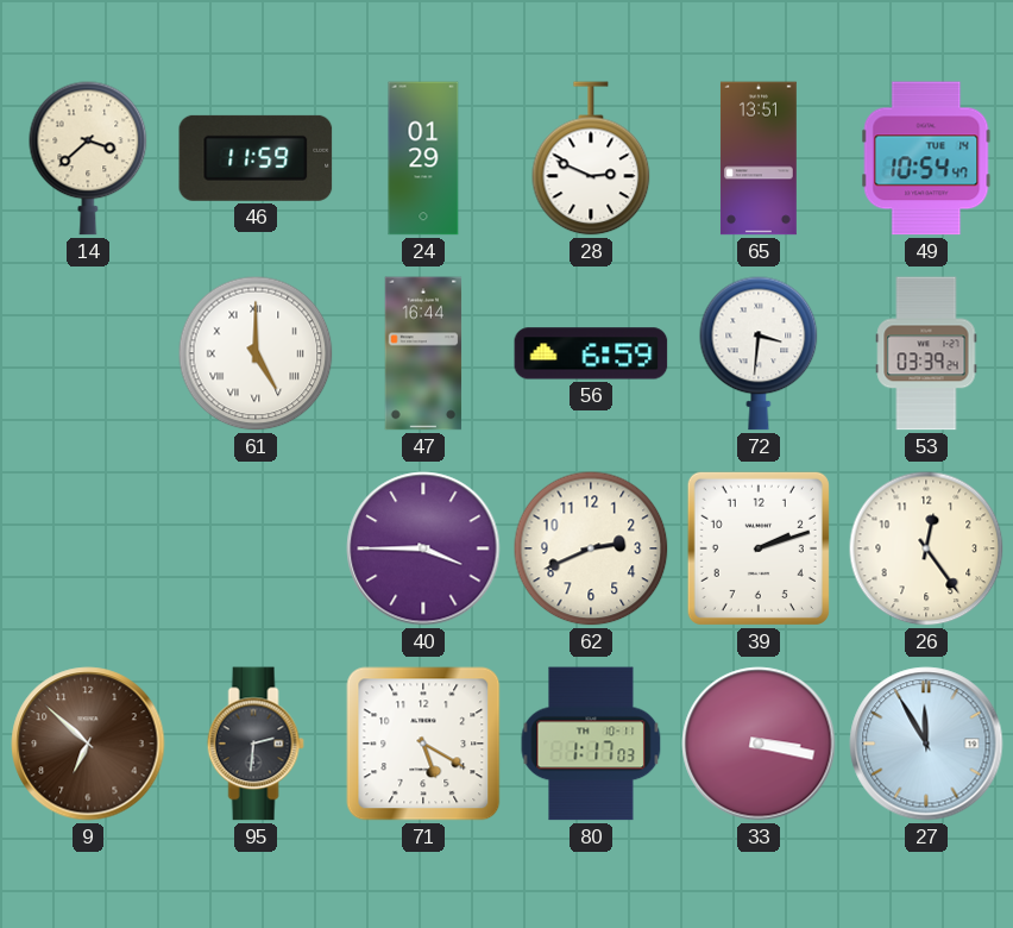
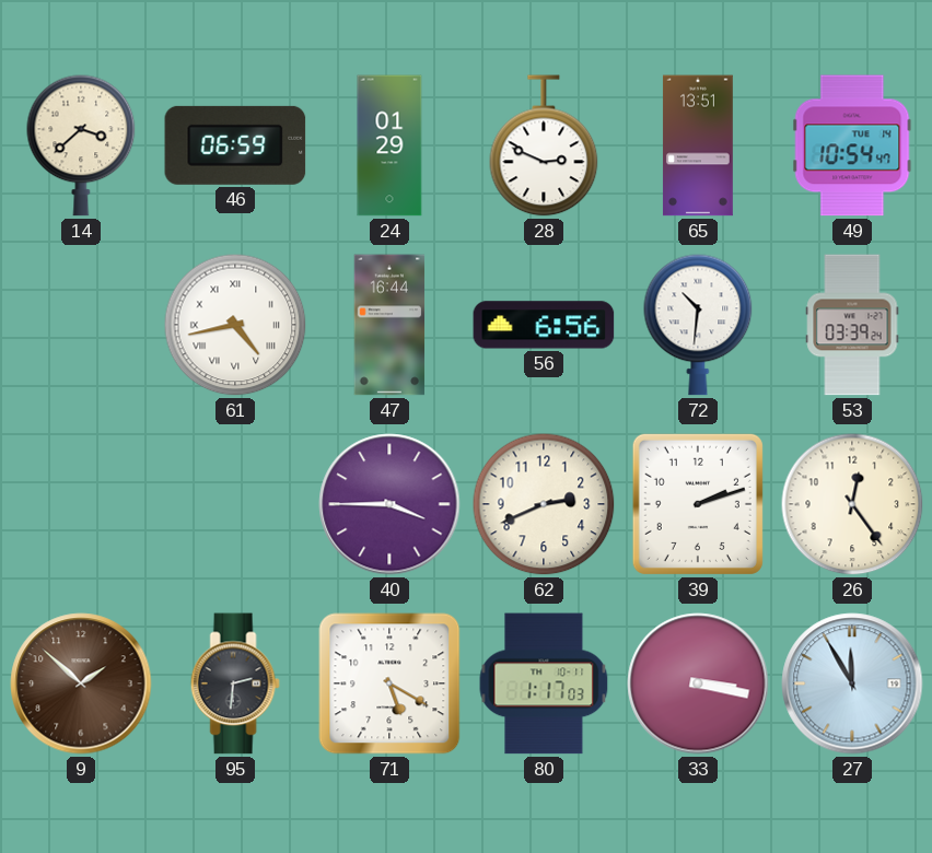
46: 11:59 -> 06:59 (235, 145)
61: 5:00 -> 4:43 (235, 325)
56: 6:59 -> 6:56 (544, 325)
72: 3:31 -> 10:31 (698, 325)
9: 6:52 -> 1:52 (81, 683)
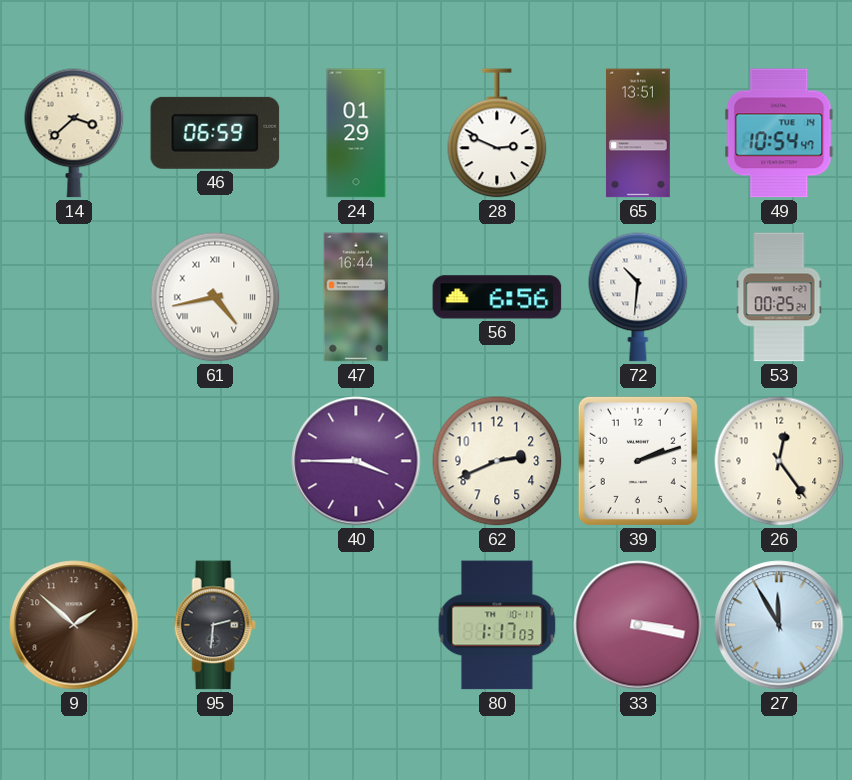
53: 03:39 -> 00:25 (779, 297)
71: 5:20 -> none (389, 683)
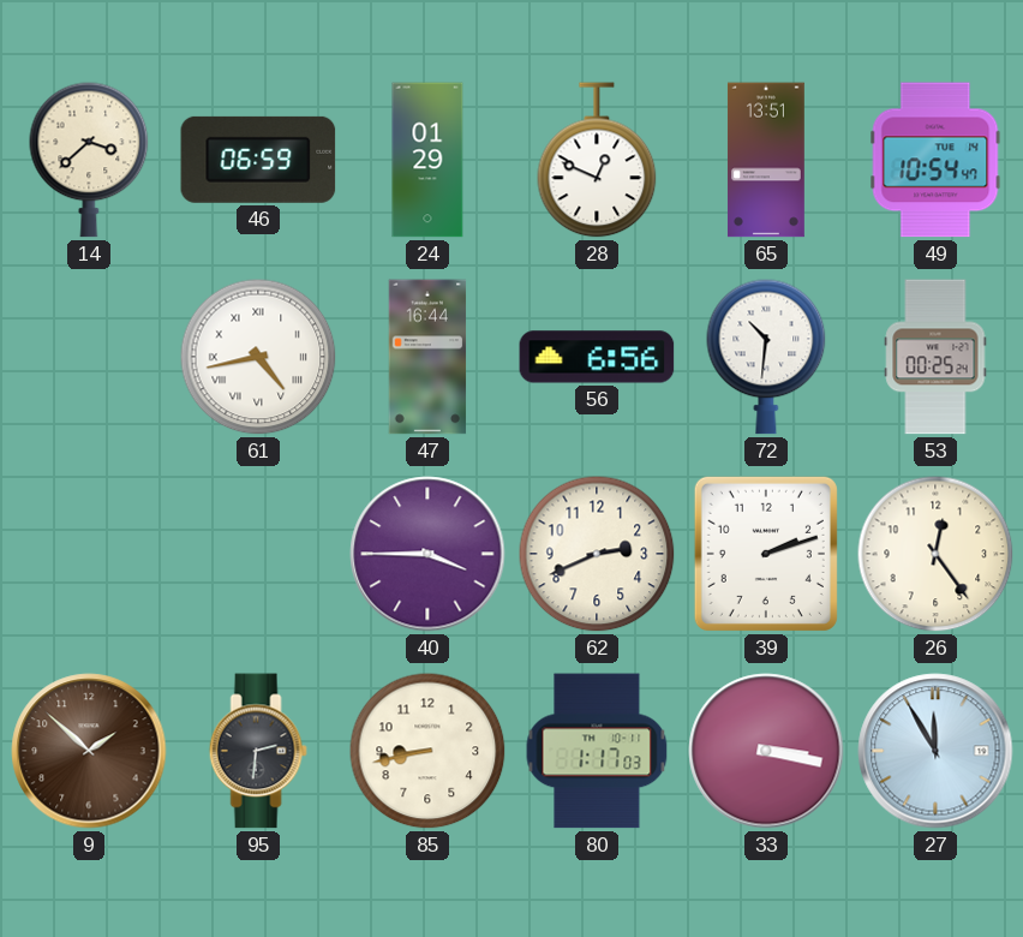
28: 2:49 -> 12:49 (597, 160)
85: none -> 8:43 (427, 751)
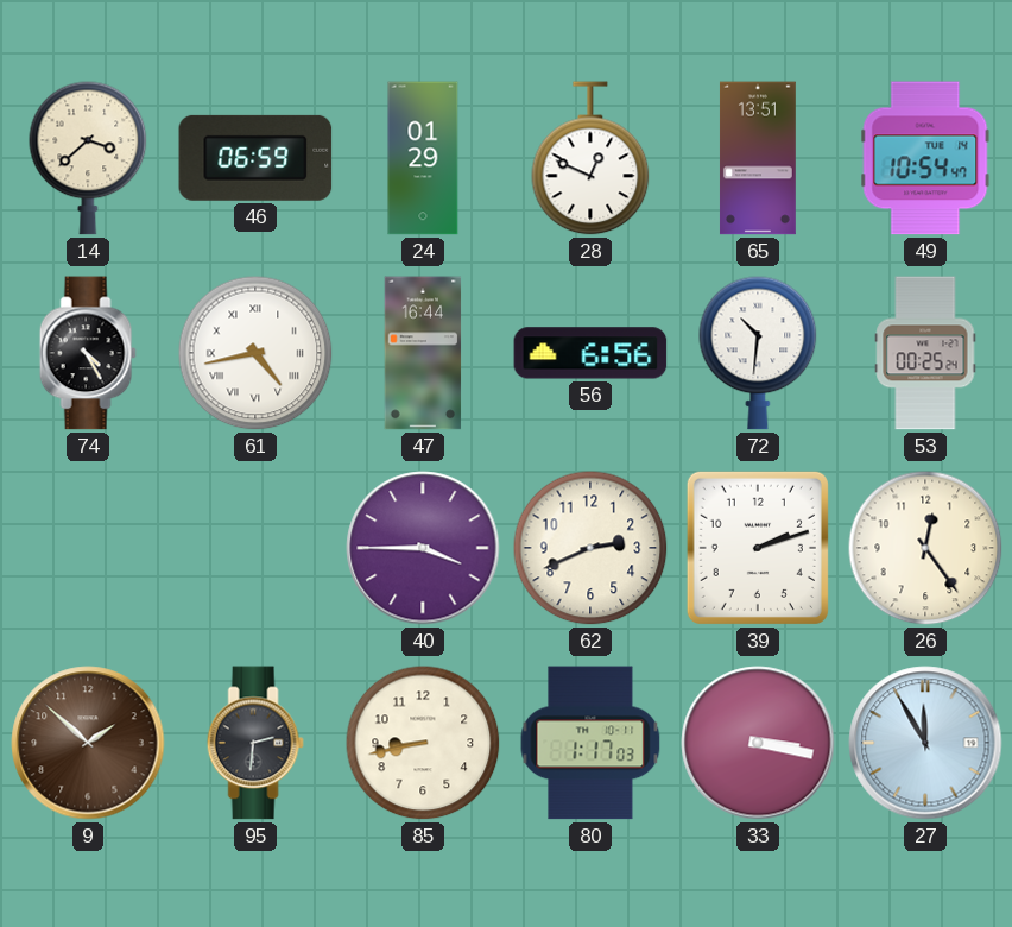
74: none -> 4:25 (88, 353)
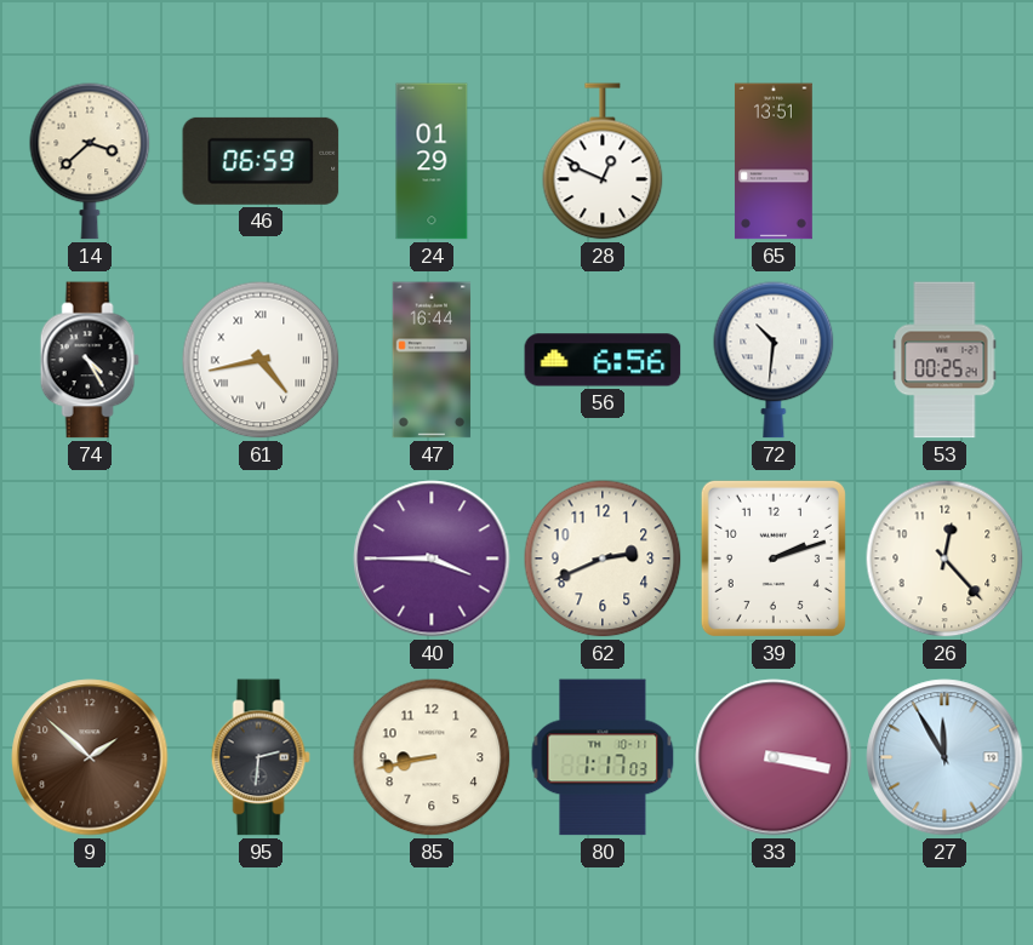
49: 10:54 -> none (925, 158)
26: 12:24 -> 12:23 (944, 559)
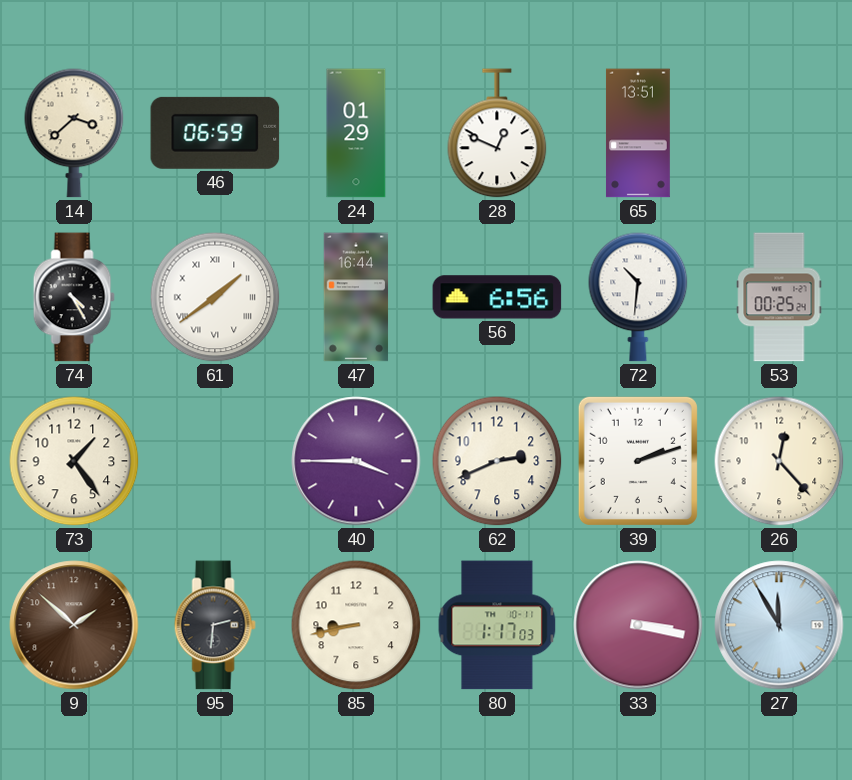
61: 4:43 -> 1:39 (215, 297)
73: none -> 1:24 (74, 461)
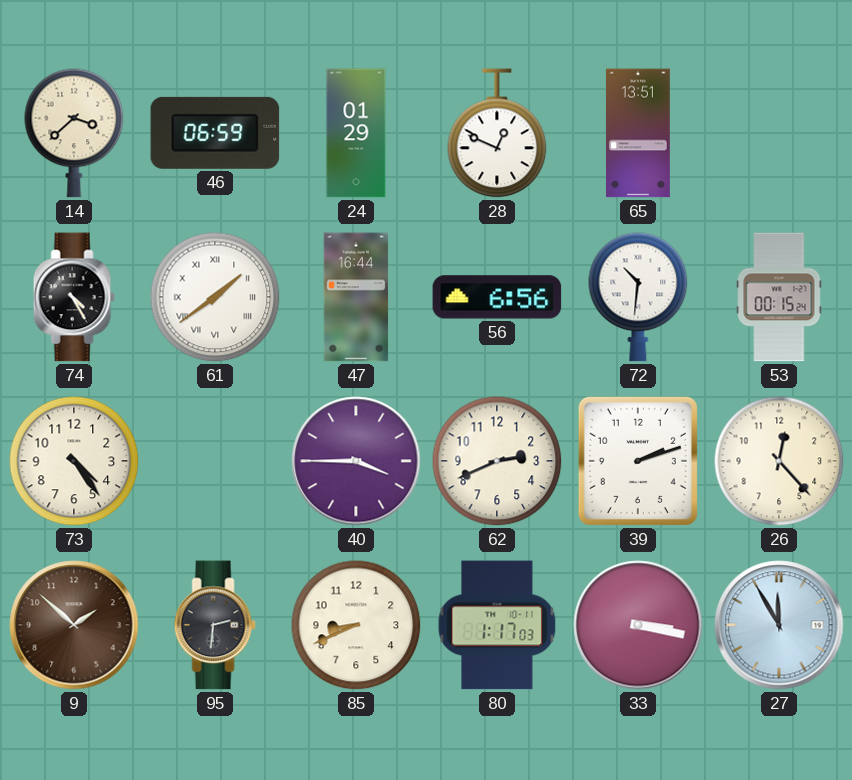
53: 00:25 -> 00:15 (779, 297)
73: 1:24 -> 4:24 (74, 461)
85: 8:43 -> 8:41 (356, 625)
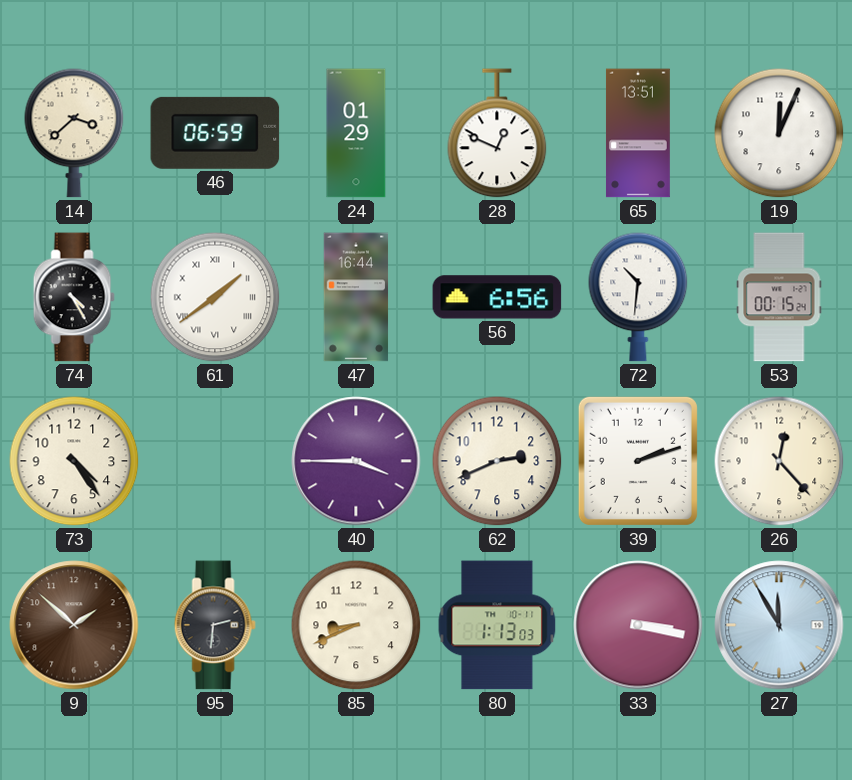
19: none -> 12:04 (779, 133)
80: 1:17 -> 1:13 (497, 625)
